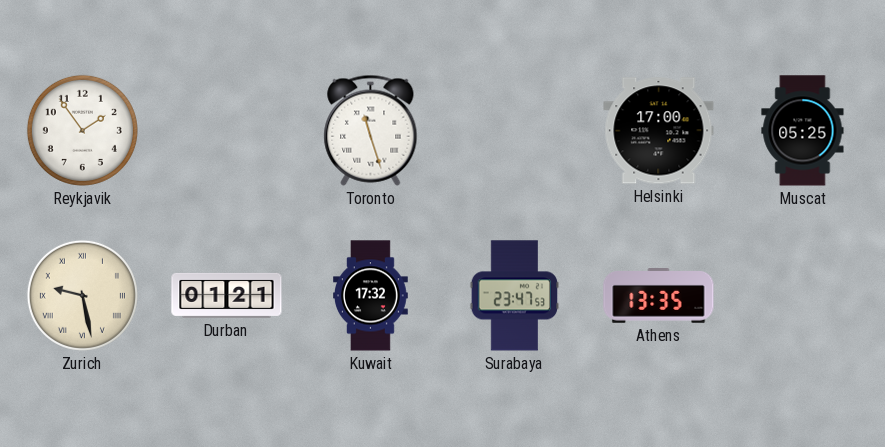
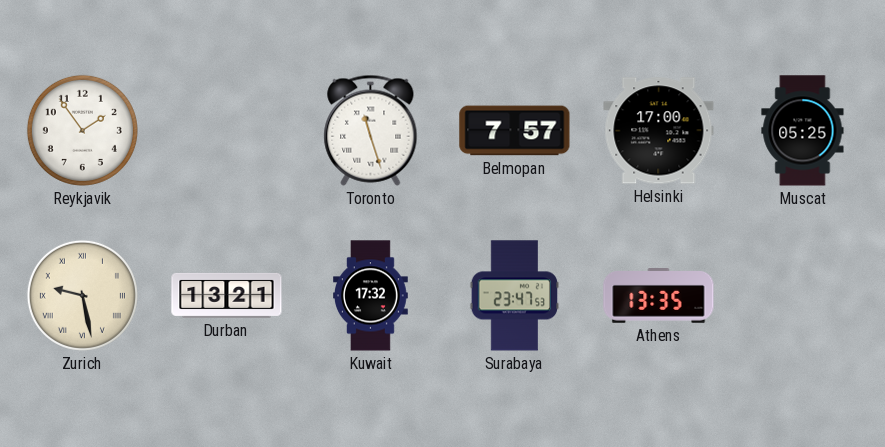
Belmopan: none -> 7:57 (515, 131)
Durban: 01:21 -> 13:21 (227, 295)
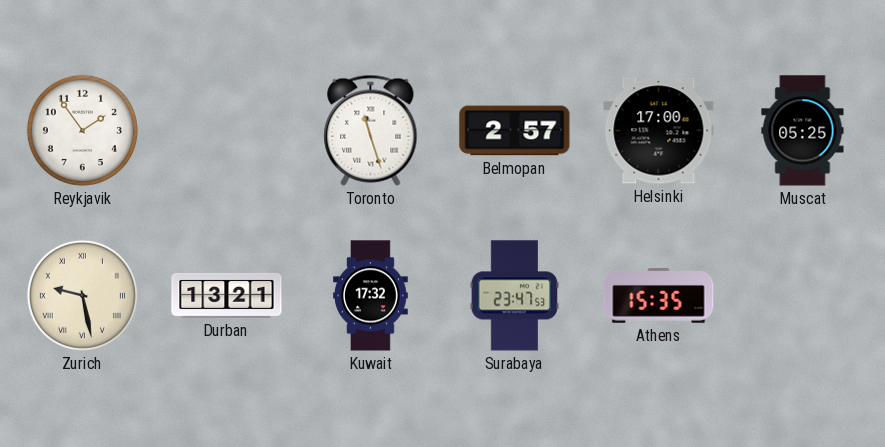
Belmopan: 7:57 -> 2:57 (515, 131)
Athens: 13:35 -> 15:35 (659, 296)
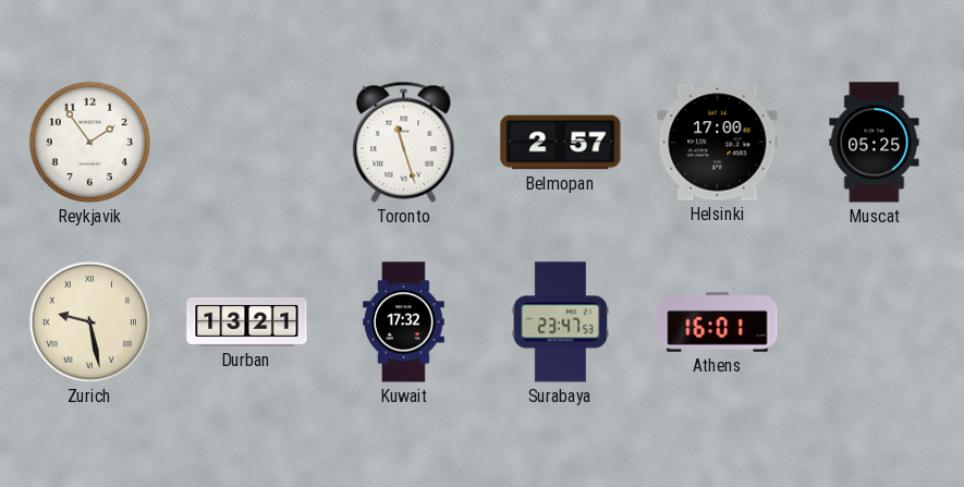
Athens: 15:35 -> 16:01 (718, 322)
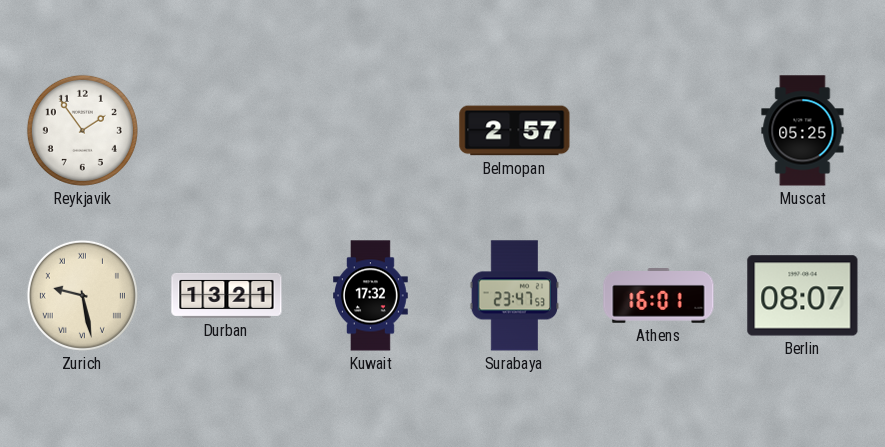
Toronto: 11:27 -> none (404, 142)
Helsinki: 17:00 -> none (718, 143)
Berlin: none -> 08:07 (803, 296)
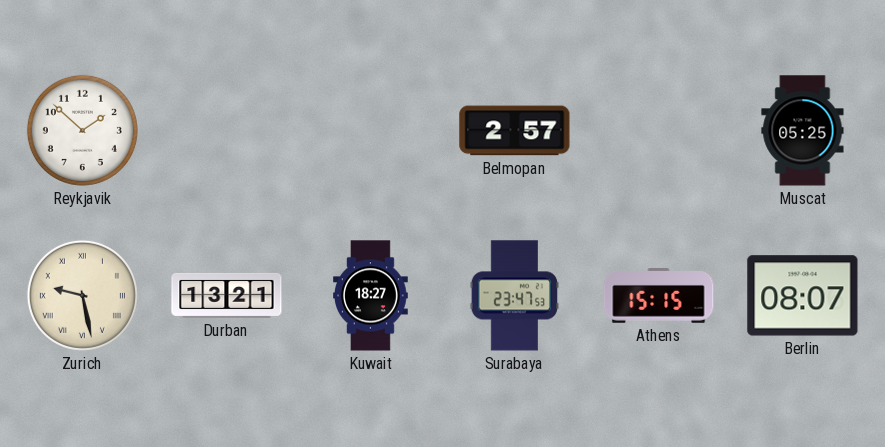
Reykjavik: 1:54 -> 1:52 (82, 130)
Kuwait: 17:32 -> 18:27 (371, 296)
Athens: 16:01 -> 15:15 (659, 296)
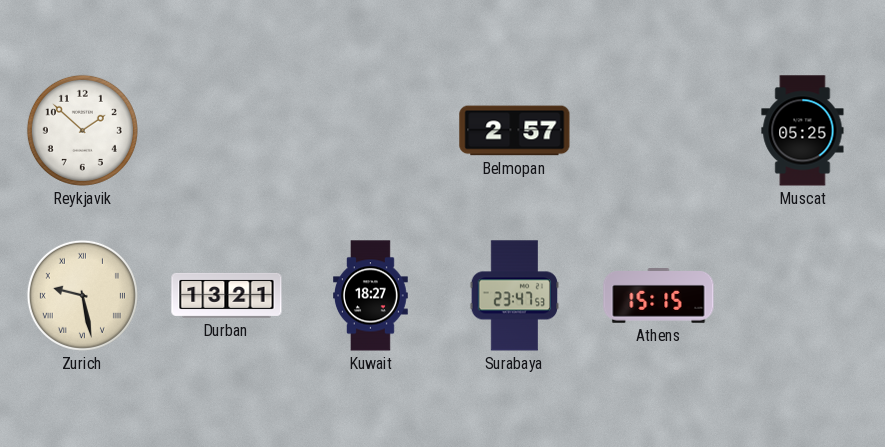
Berlin: 08:07 -> none (803, 296)
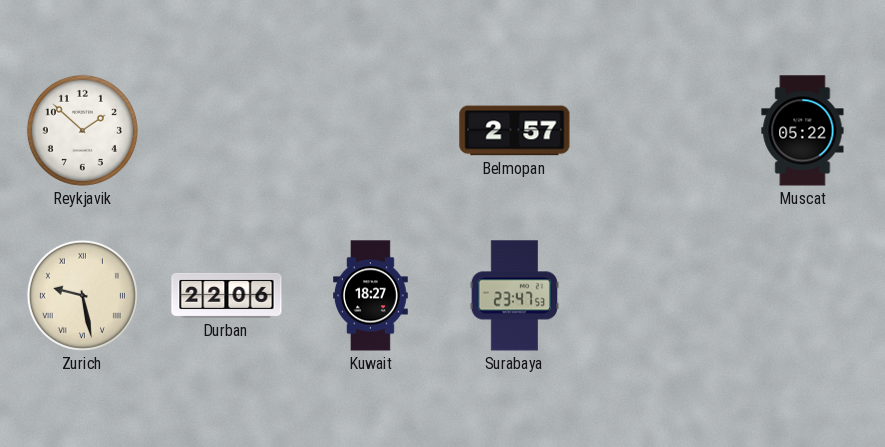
Muscat: 05:25 -> 05:22 (803, 131)
Durban: 13:21 -> 22:06 (227, 295)
Athens: 15:15 -> none (659, 296)
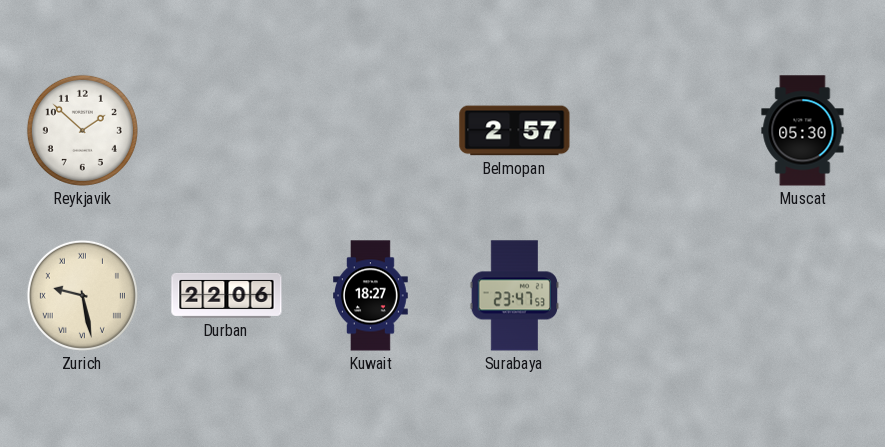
Muscat: 05:22 -> 05:30 (803, 131)
